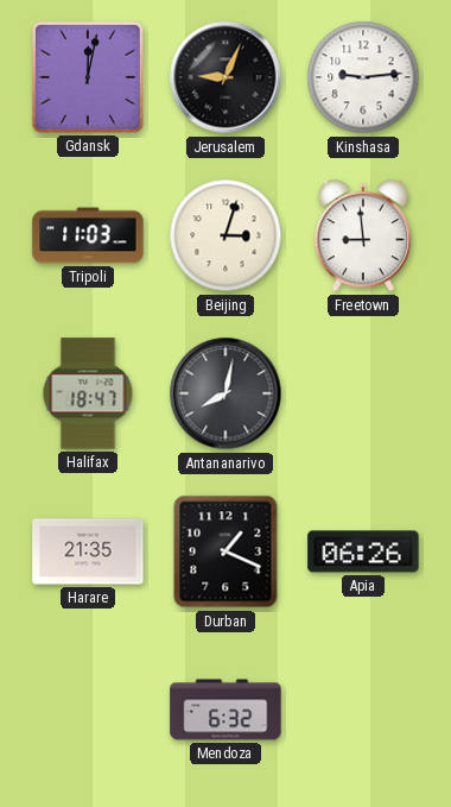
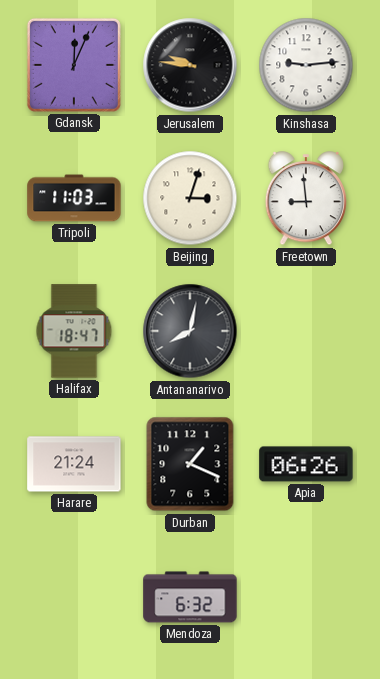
Gdansk: 12:02 -> 12:04 (74, 65)
Jerusalem: 9:04 -> 9:46 (190, 65)
Harare: 21:35 -> 21:24 (74, 464)
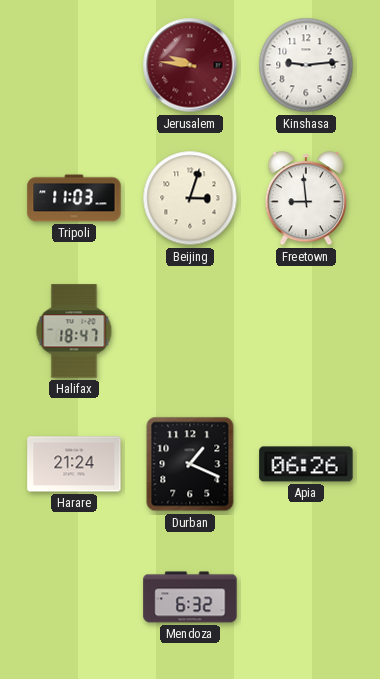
Gdansk: 12:04 -> none (74, 65)
Jerusalem dial: black -> burgundy (190, 65)
Antananarivo: 8:02 -> none (190, 331)
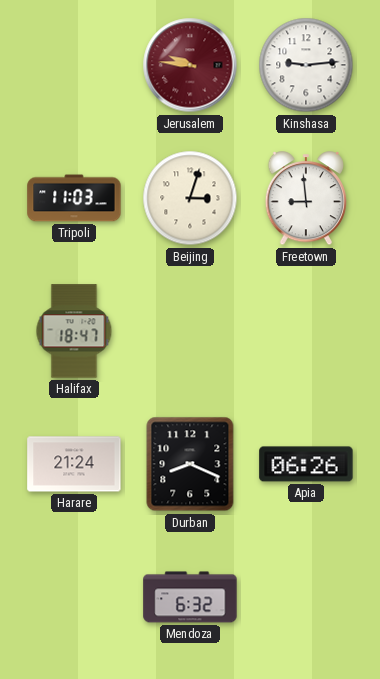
Durban: 1:19 -> 8:19 (190, 464)
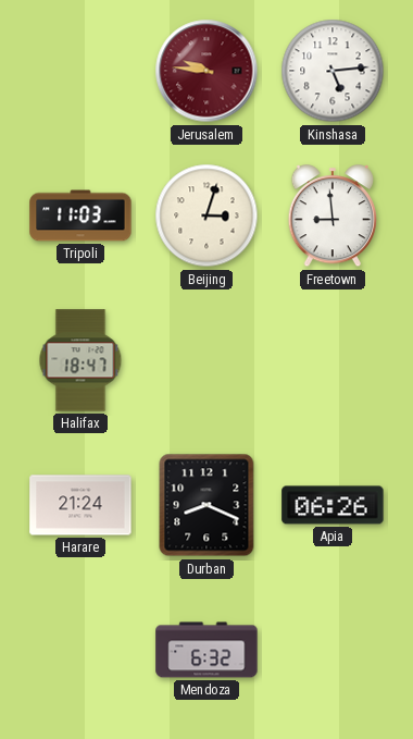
Kinshasa: 9:14 -> 5:14 (333, 71)
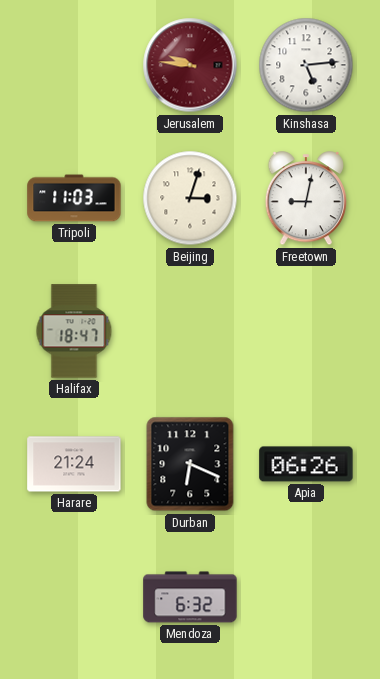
Freetown: 8:59 -> 9:02 (306, 199)
Durban: 8:19 -> 6:19 (190, 464)
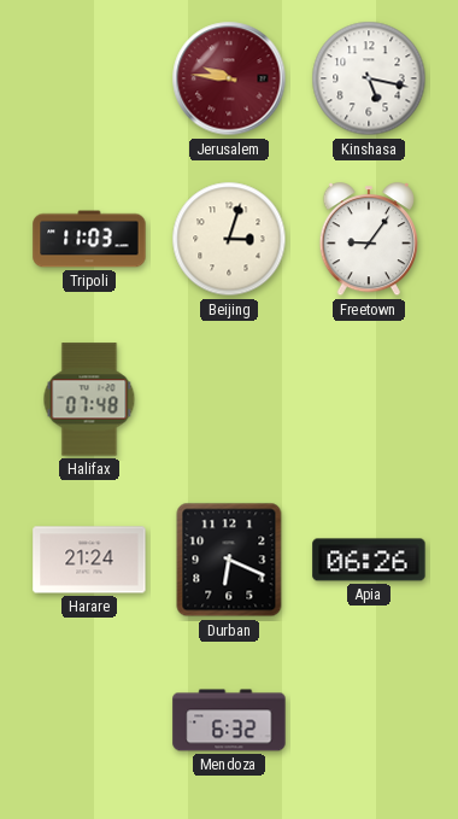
Kinshasa: 5:14 -> 5:17 (369, 78)
Freetown: 9:02 -> 9:06 (369, 240)
Halifax: 18:47 -> 07:48 (89, 399)
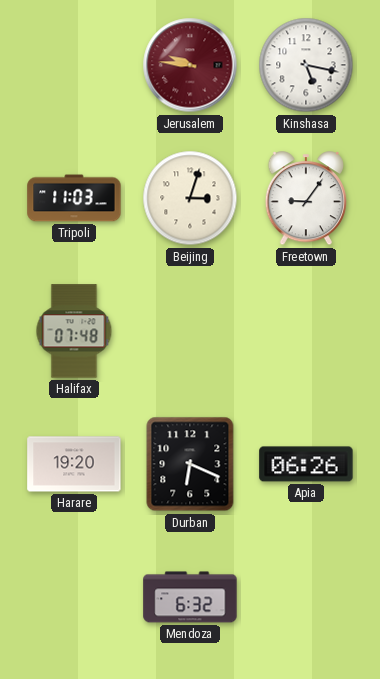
Harare: 21:24 -> 19:20 (74, 464)
